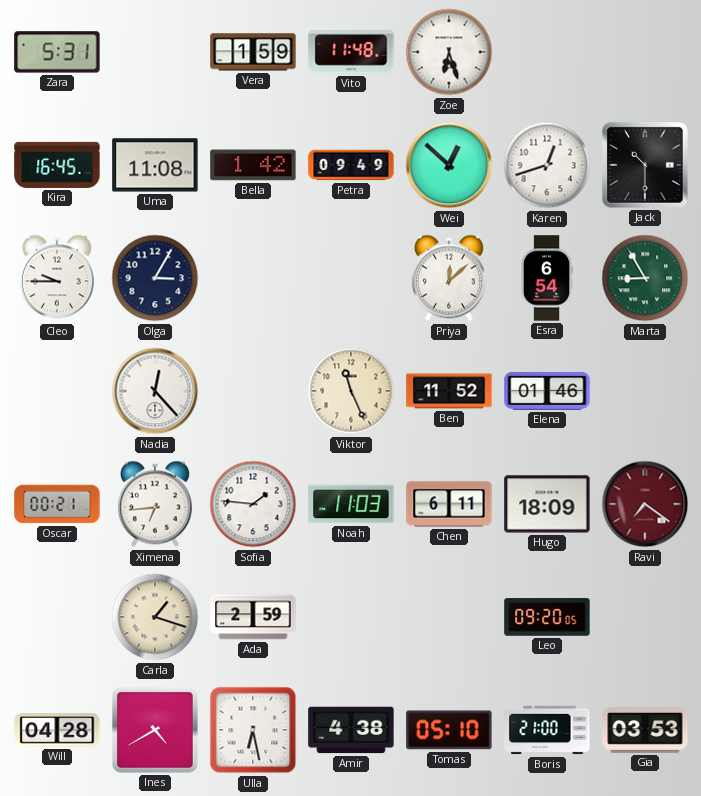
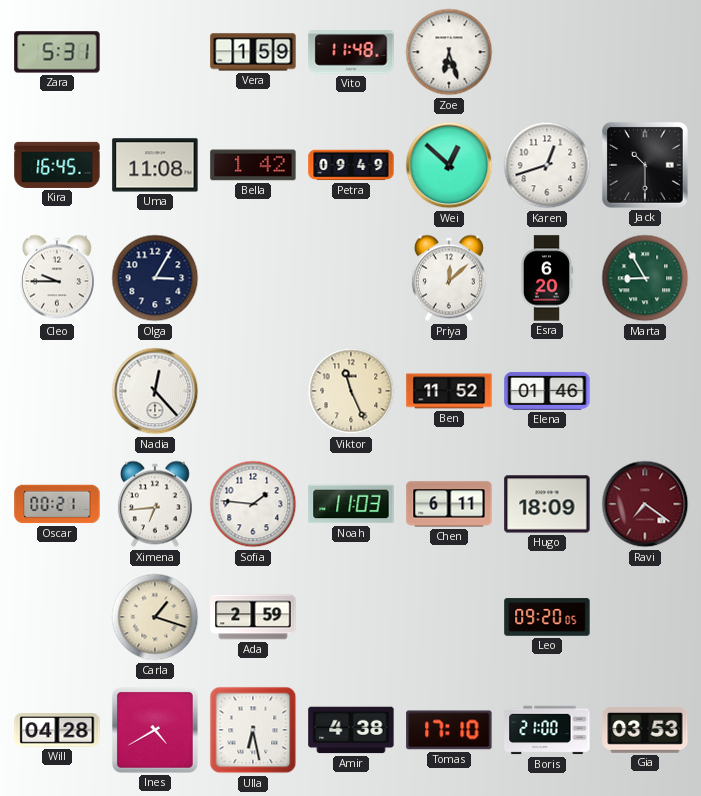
Esra: 6:54 -> 6:20 (546, 278)
Tomas: 05:10 -> 17:10 (449, 730)
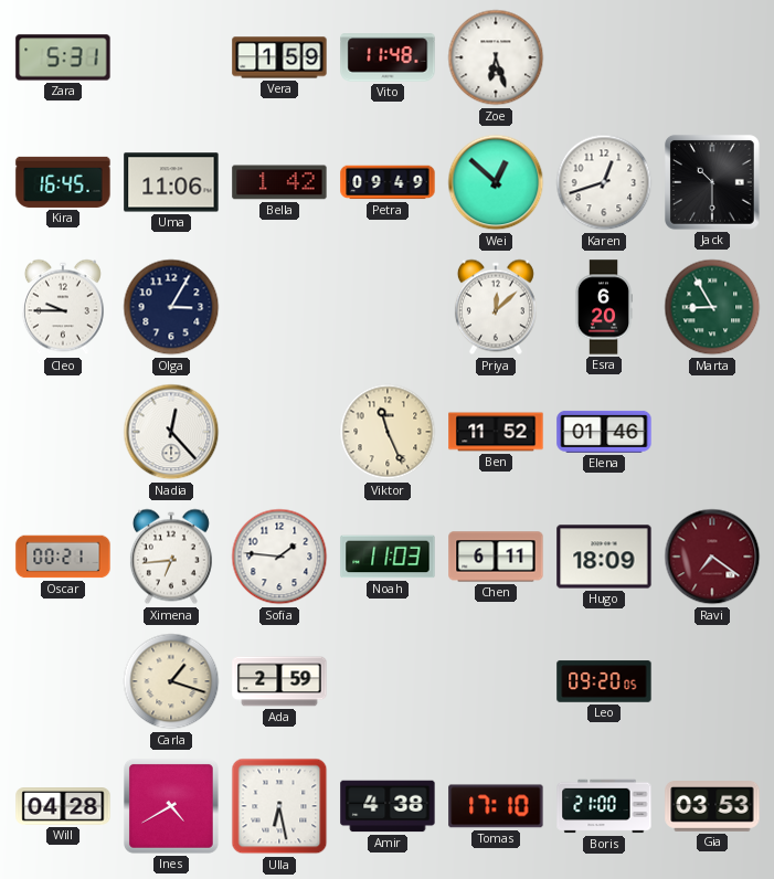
Uma: 11:08 -> 11:06 (171, 182)
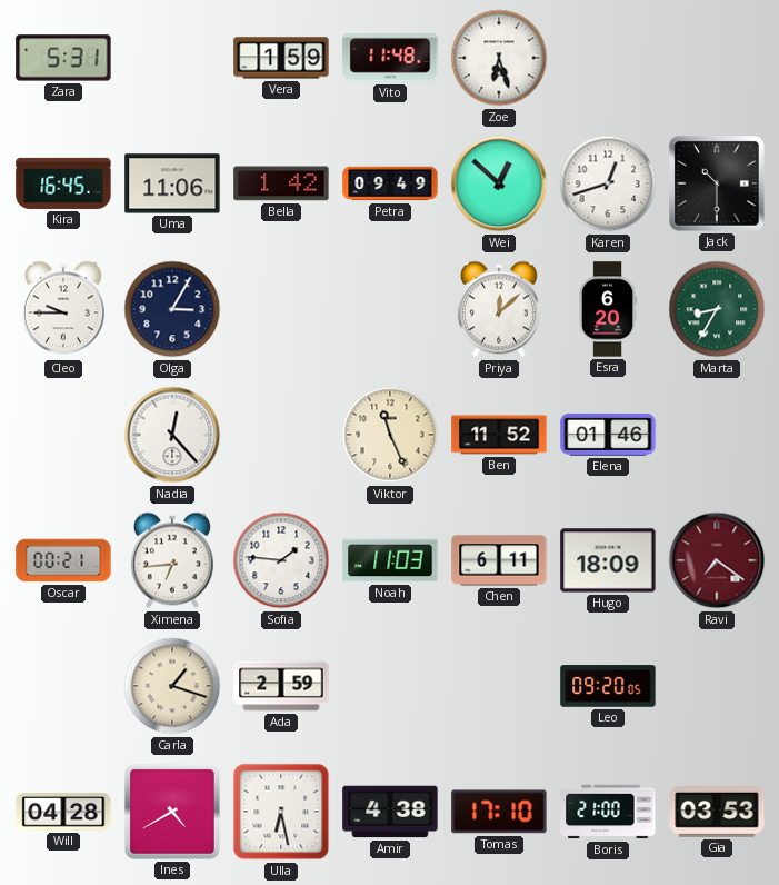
Marta: 8:55 -> 8:35 (717, 309)
